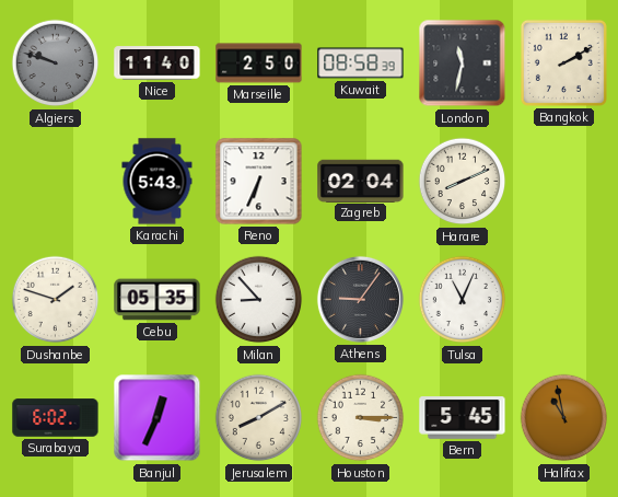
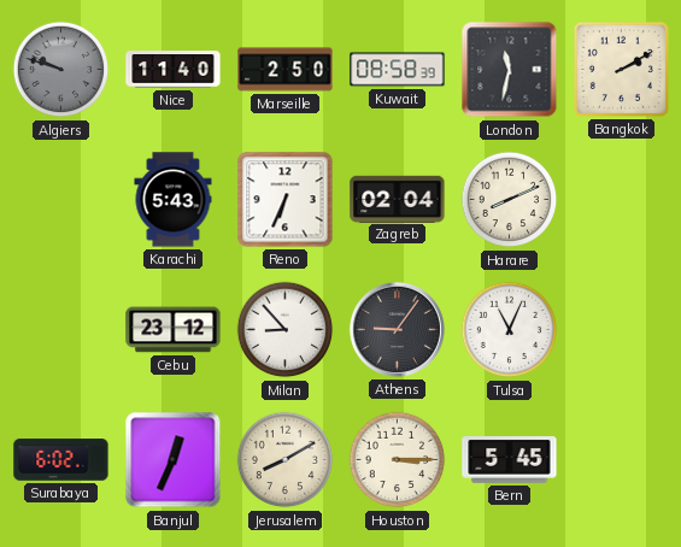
Dushanbe: 1:48 -> none (56, 300)
Cebu: 05:35 -> 23:12 (174, 330)
Halifax: 10:58 -> none (564, 418)
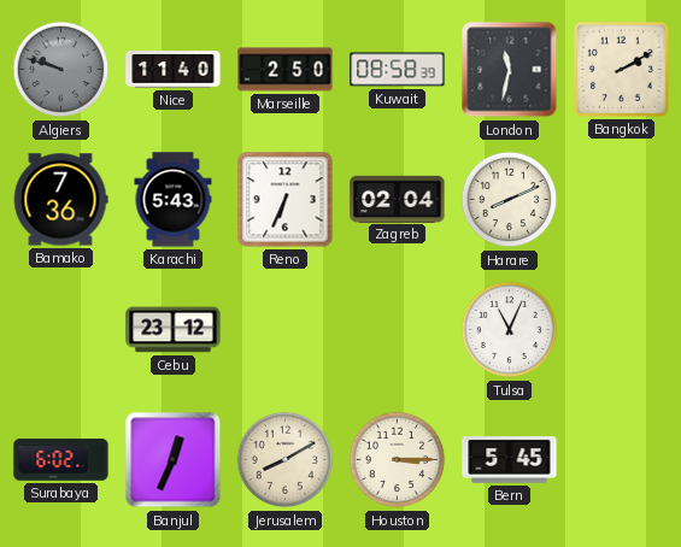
Bamako: none -> 7:36 (60, 200)
Milan: 8:53 -> none (286, 330)
Athens: 9:06 -> none (397, 329)
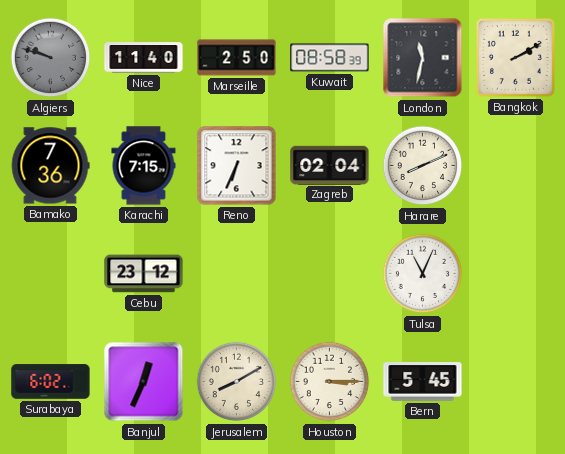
Karachi: 5:43 -> 7:15 (144, 166)
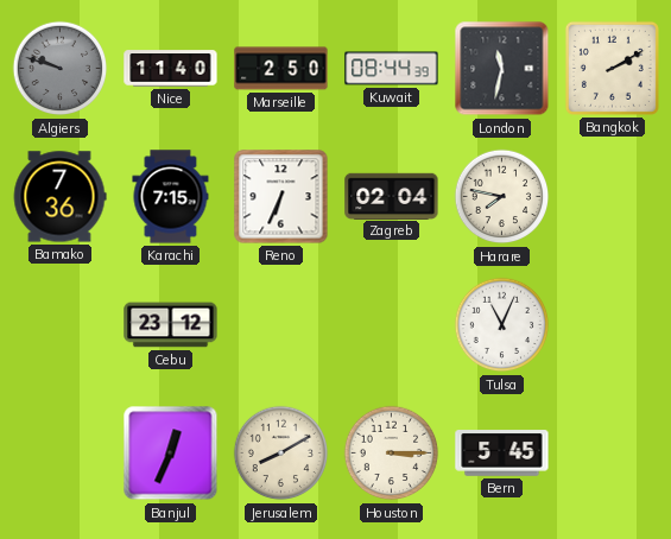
Kuwait: 08:58 -> 08:44 (392, 69)
Harare: 8:11 -> 7:47 (502, 197)
Surabaya: 6:02 -> none (51, 382)
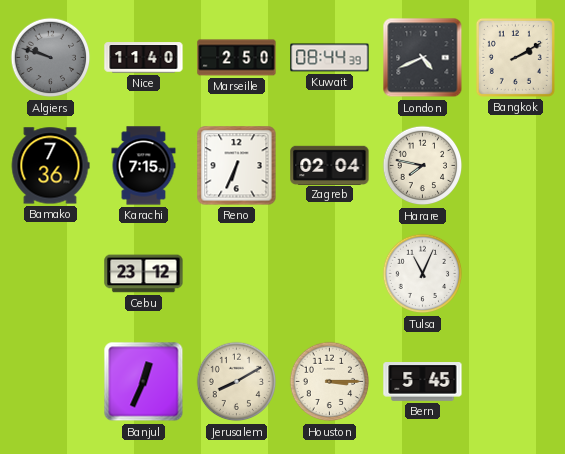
London: 11:32 -> 4:41 (423, 58)
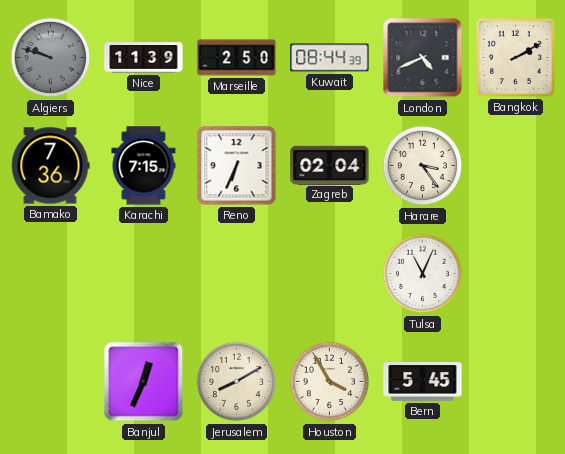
Nice: 11:40 -> 11:39 (144, 58)
Harare: 7:47 -> 3:24 (423, 166)
Cebu: 23:12 -> none (144, 274)
Houston: 3:15 -> 3:55 (330, 382)
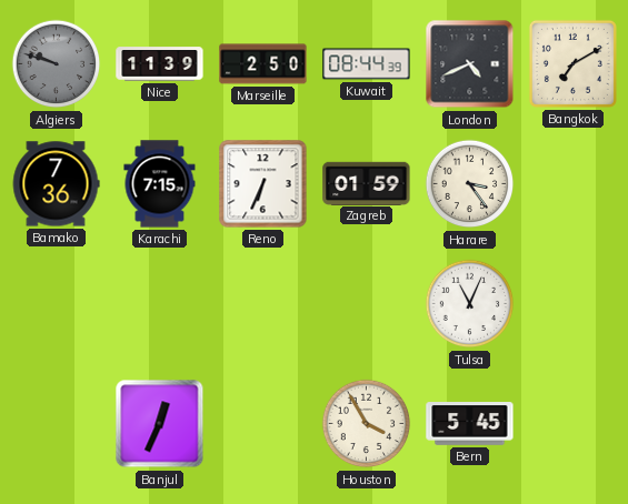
Bangkok: 2:10 -> 7:10 (572, 63)
Zagreb: 02:04 -> 01:59 (367, 183)
Jerusalem: 8:10 -> none (237, 382)
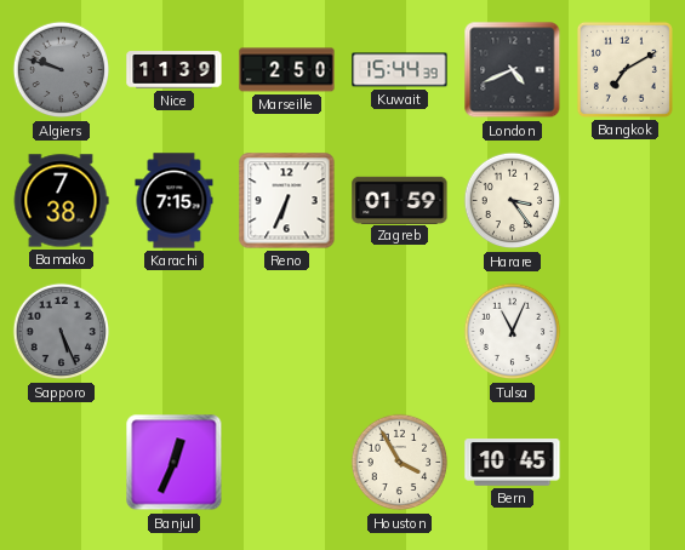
Kuwait: 08:44 -> 15:44 (400, 70)
Bamako: 7:36 -> 7:38 (61, 201)
Sapporo: none -> 5:26 (62, 332)
Bern: 5:45 -> 10:45 (513, 463)
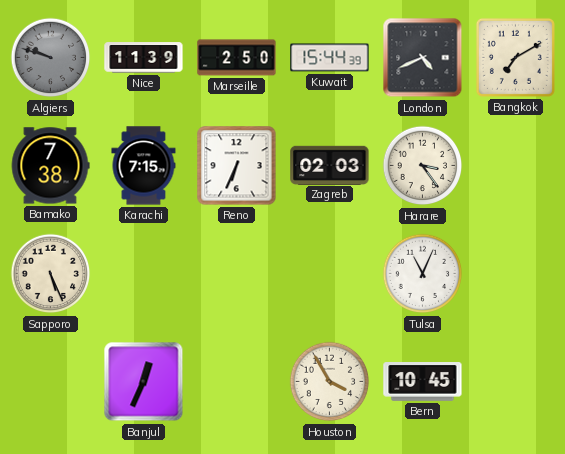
Zagreb: 01:59 -> 02:03 (330, 165)
Sapporo dial: grey -> cream (51, 274)
